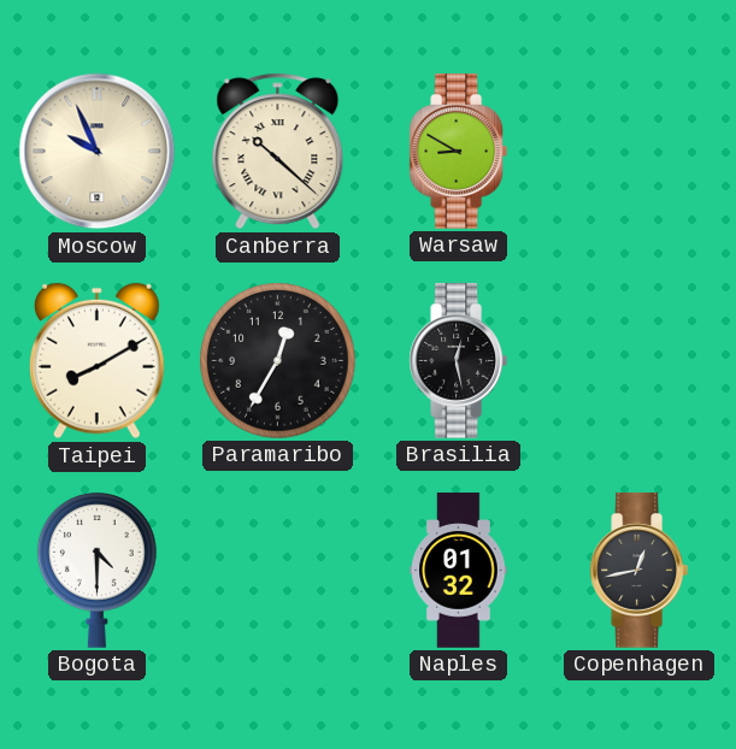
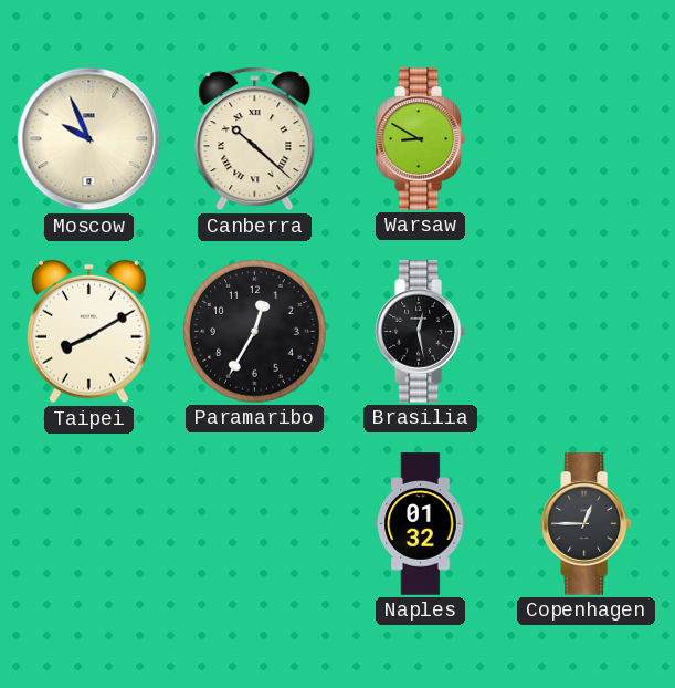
Bogota: 4:30 -> none (96, 571)
Copenhagen: 12:43 -> 12:45 (586, 524)
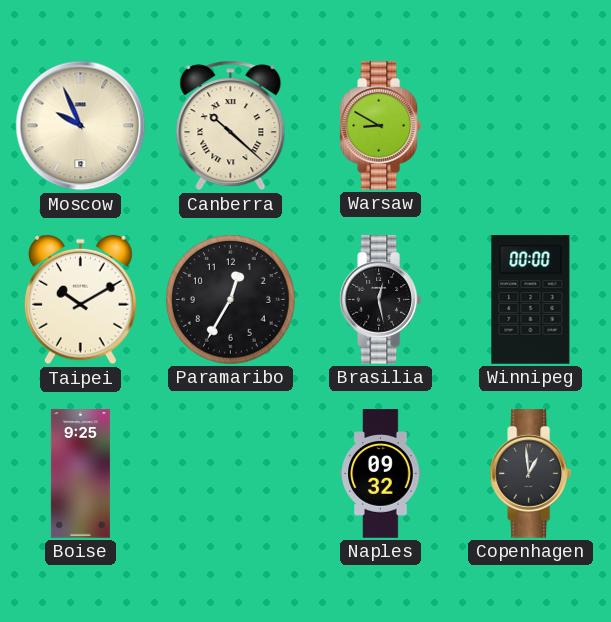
Taipei: 8:10 -> 10:10 (81, 300)
Winnipeg: none -> 00:00 (531, 300)
Boise: none -> 9:25 (80, 474)
Naples: 01:32 -> 09:32 (381, 474)
Copenhagen: 12:45 -> 12:59 (530, 474)
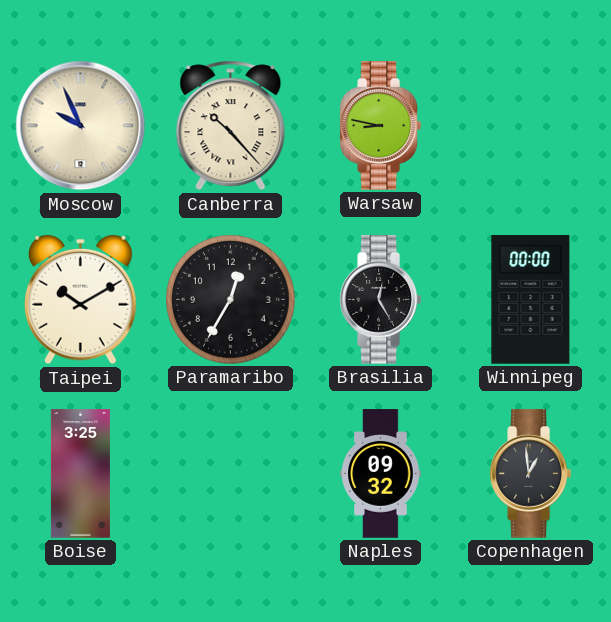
Canberra: 10:22 -> 10:23 (231, 126)
Warsaw: 8:50 -> 8:47 (380, 126)
Brasilia: 12:28 -> 12:25 (380, 300)
Boise: 9:25 -> 3:25 (80, 474)
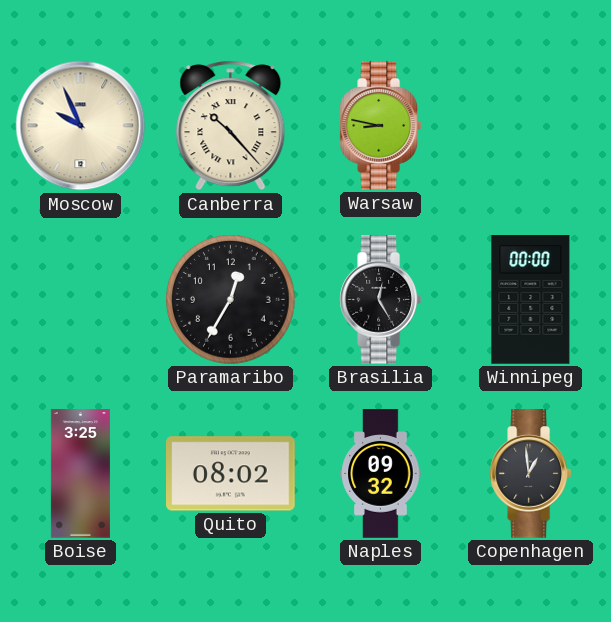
Taipei: 10:10 -> none (81, 300)
Quito: none -> 08:02 (231, 474)
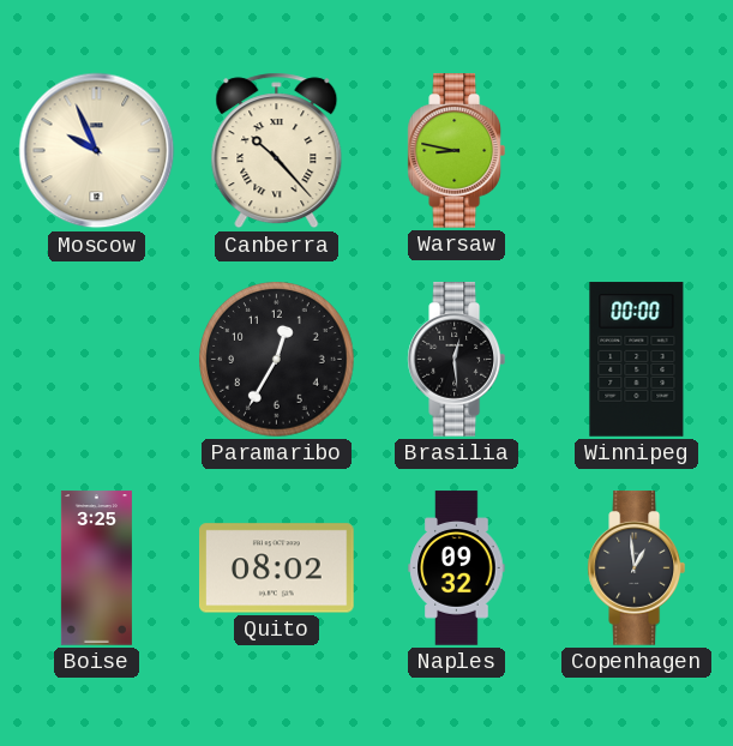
Brasilia: 12:25 -> 12:29 (456, 360)
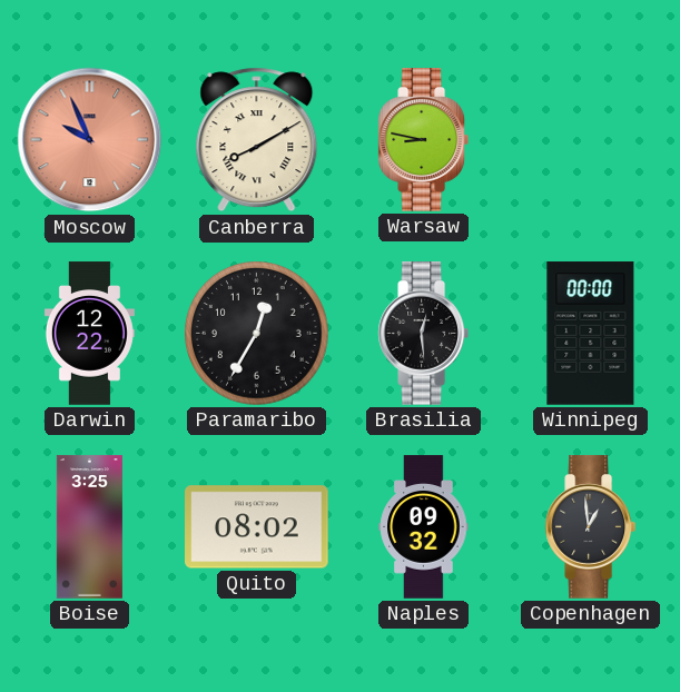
Moscow dial: cream -> salmon (90, 140)
Canberra: 10:23 -> 8:10 (257, 140)
Darwin: none -> 12:22 (89, 334)
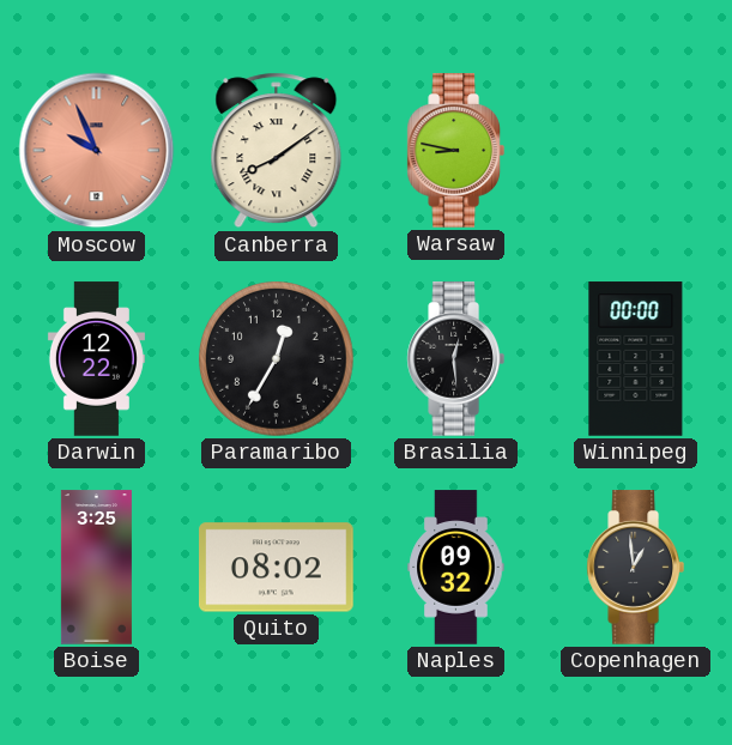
Canberra: 8:10 -> 8:09 (277, 151)
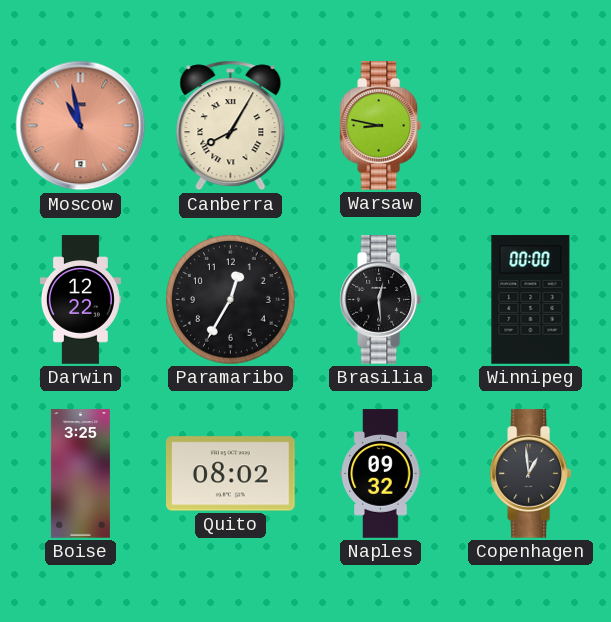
Moscow: 9:56 -> 10:58 (81, 126)
Canberra: 8:09 -> 8:05 (231, 126)
